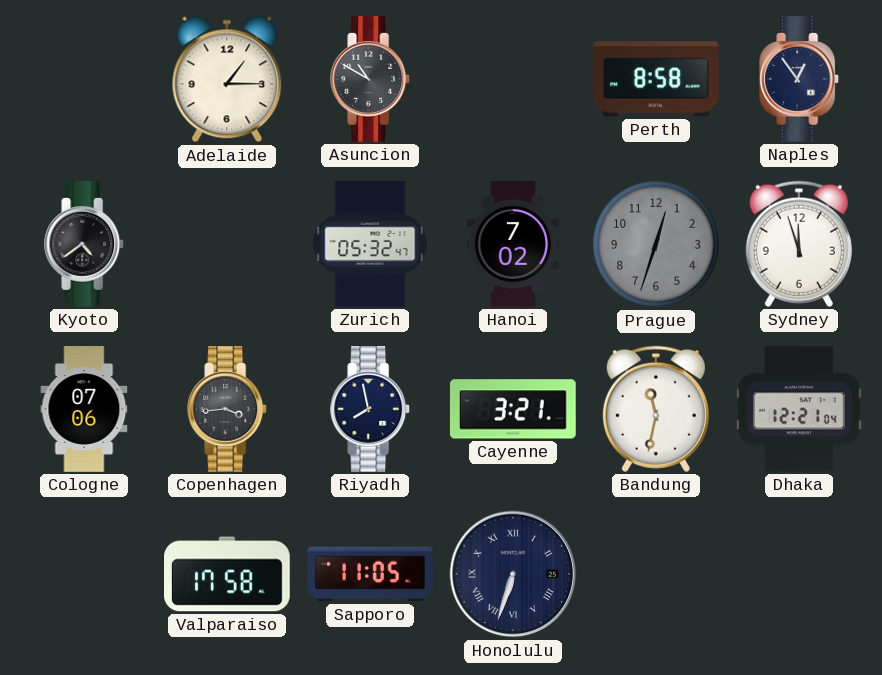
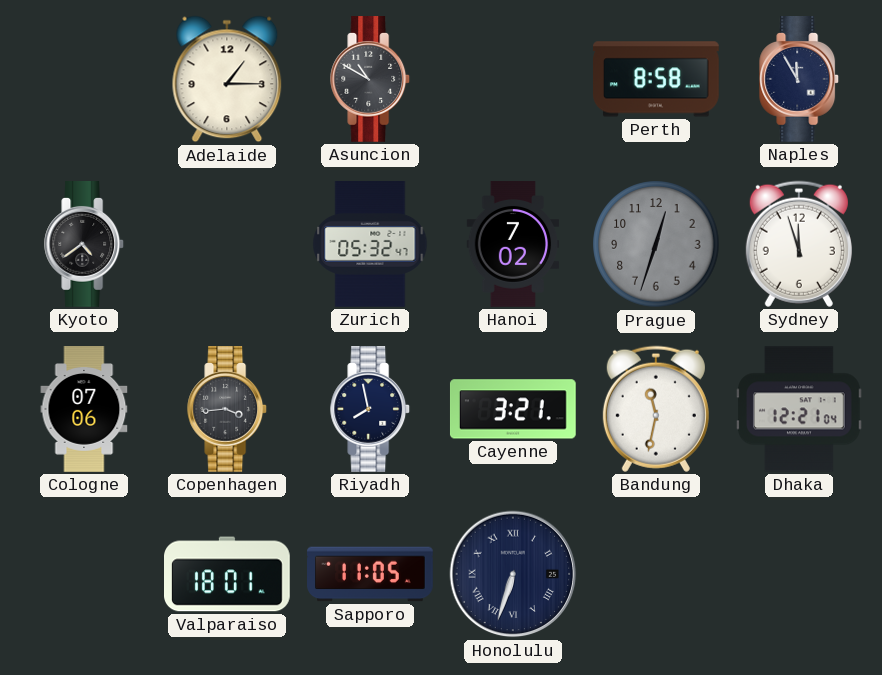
Naples: 12:54 -> 11:55 (800, 80)
Valparaiso: 17:58 -> 18:01 (228, 574)
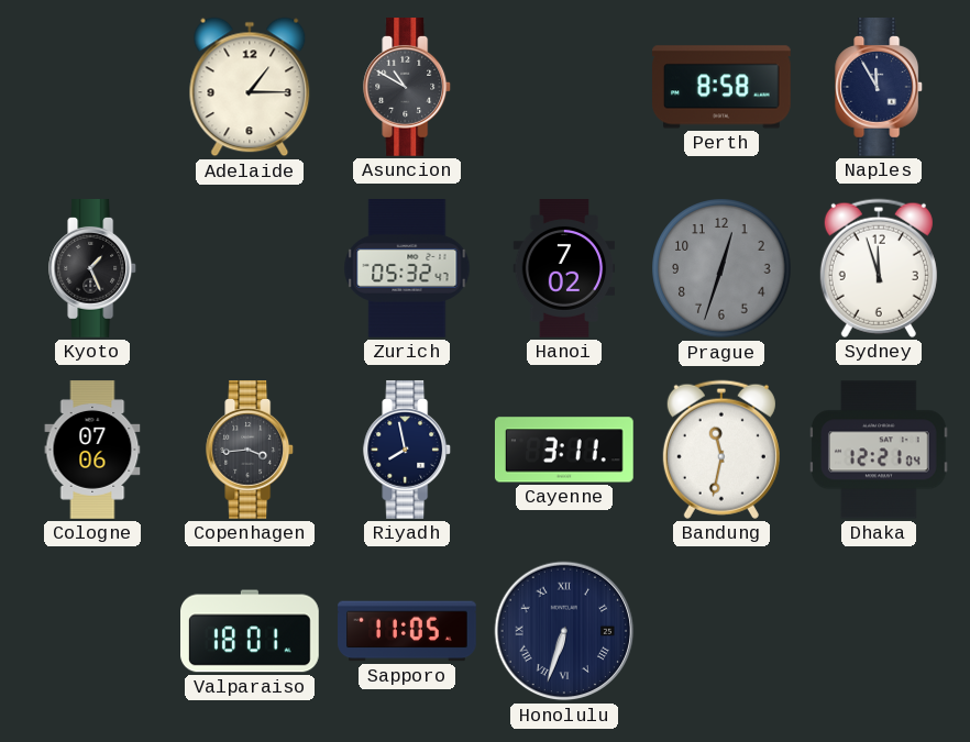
Kyoto: 4:39 -> 1:26 (93, 269)
Cayenne: 3:21 -> 3:11 (564, 450)
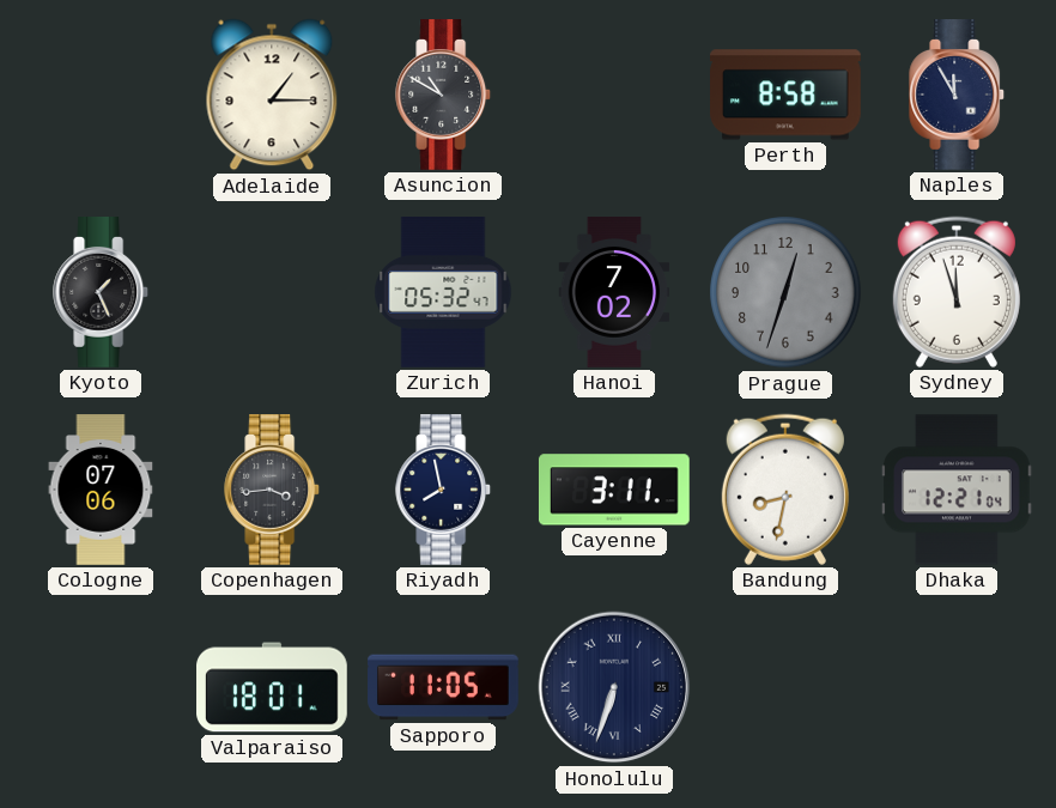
Bandung: 11:32 -> 8:32 (785, 490)
